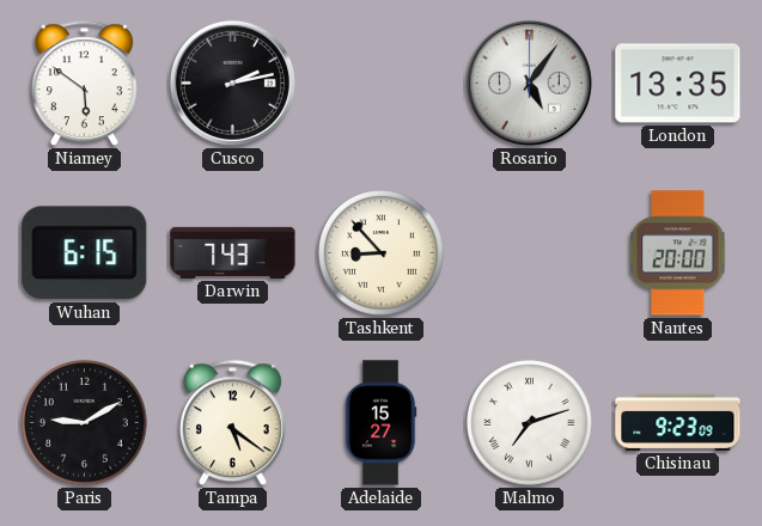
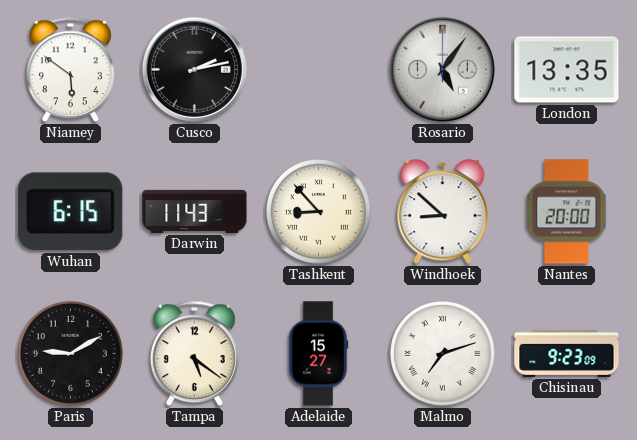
Darwin: 7:43 -> 11:43 (195, 211)
Windhoek: none -> 8:52 (443, 212)
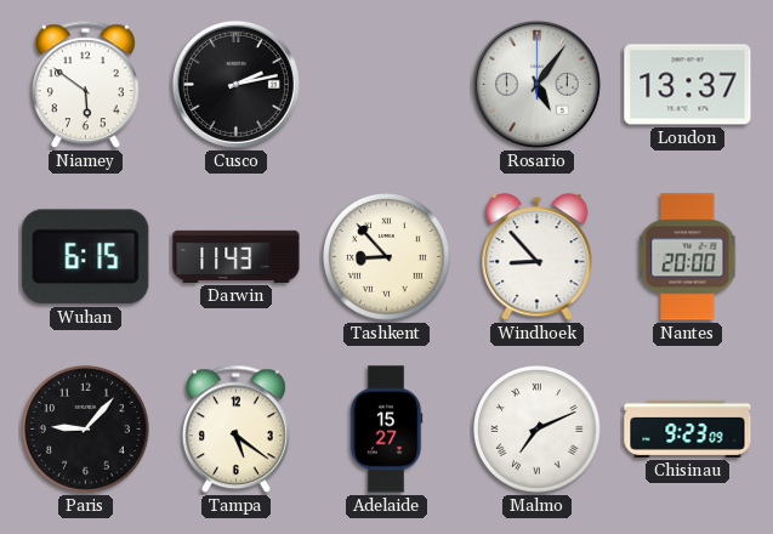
London: 13:35 -> 13:37 (688, 85)
Windhoek: 8:52 -> 8:53 (538, 257)
Paris: 9:10 -> 9:07 (86, 430)
Malmo: 7:12 -> 7:11 (538, 430)
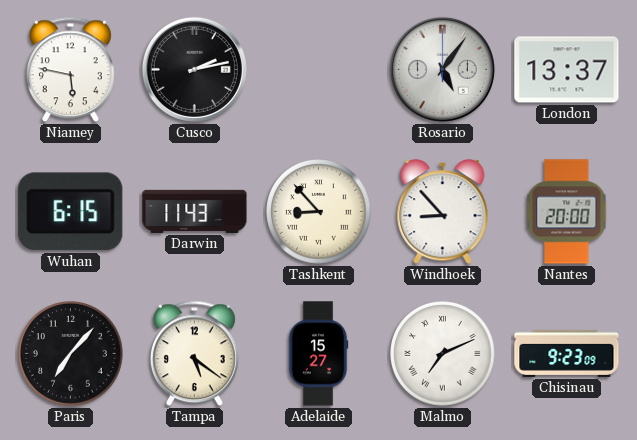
Niamey: 5:51 -> 5:47 (70, 70)
Paris: 9:07 -> 7:07 (71, 354)
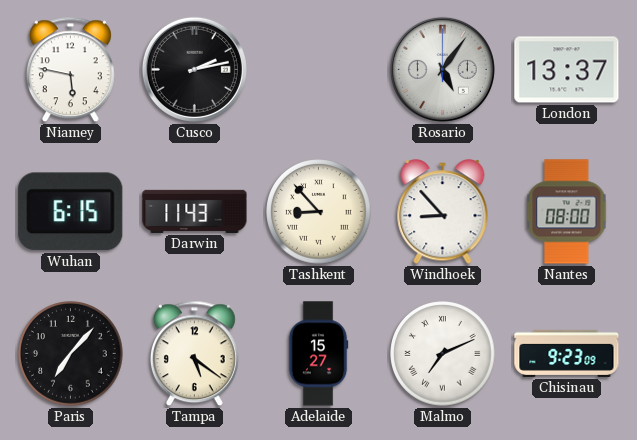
Nantes: 20:00 -> 08:00 (567, 212)
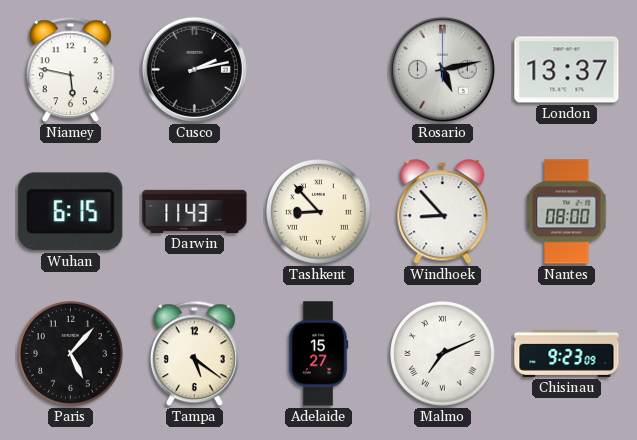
Rosario: 5:06 -> 5:13 (442, 69)
Paris: 7:07 -> 5:07 (71, 354)
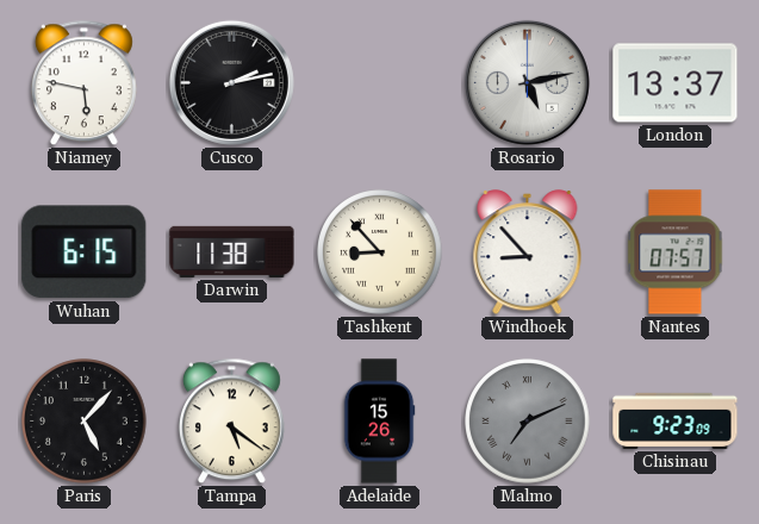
Darwin: 11:43 -> 11:38 (232, 251)
Nantes: 08:00 -> 07:57 (676, 252)
Adelaide: 15:27 -> 15:26 (379, 422)
Malmo dial: white -> grey (528, 422)
